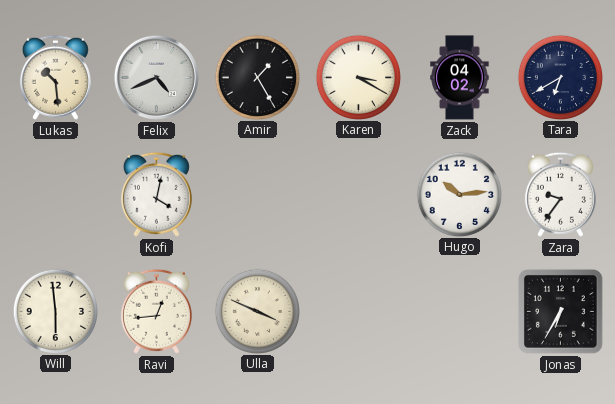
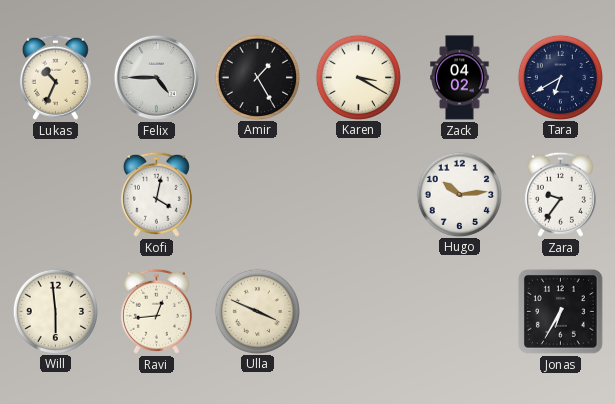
Lukas: 10:29 -> 10:34 (55, 77)
Felix: 4:41 -> 4:45 (156, 77)
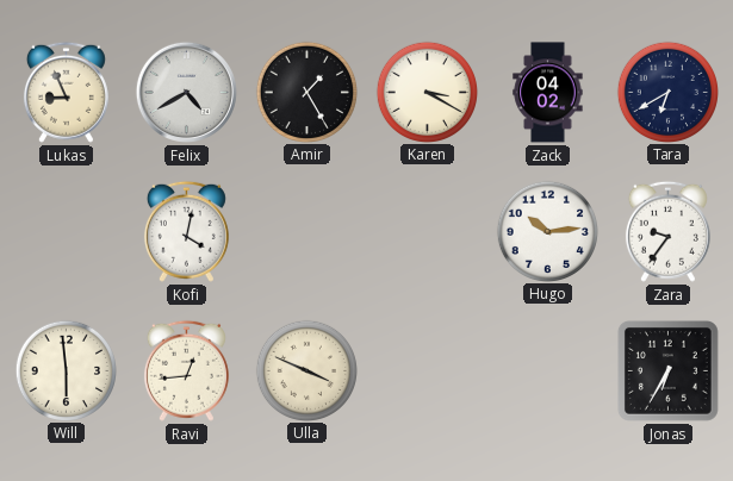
Lukas: 10:34 -> 8:56 (66, 92)
Felix: 4:45 -> 4:40 (186, 92)
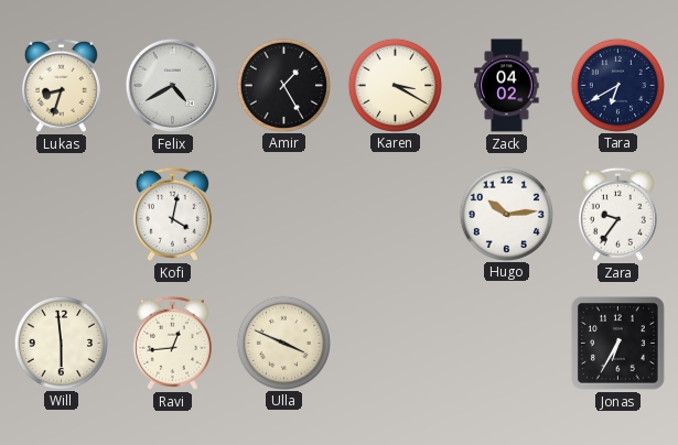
Lukas: 8:56 -> 8:33 (61, 85)
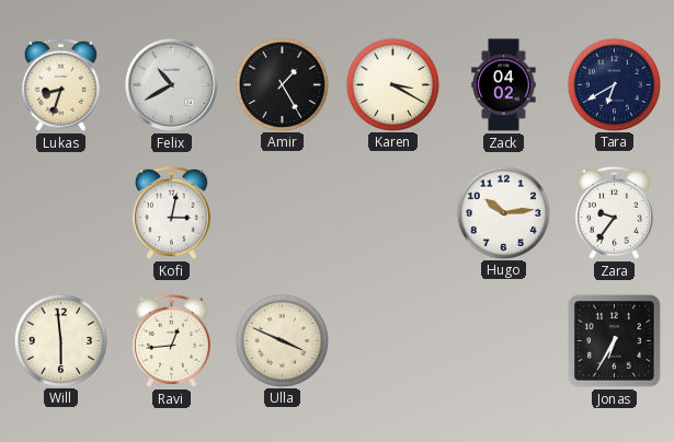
Felix: 4:40 -> 10:40 (171, 84)
Kofi: 4:02 -> 3:02 (171, 212)
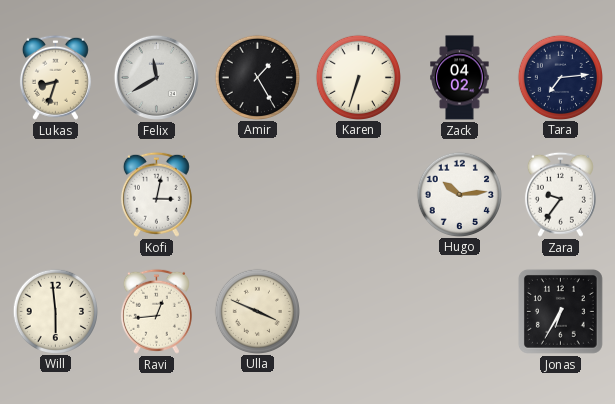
Felix: 10:40 -> 11:40 (156, 77)
Karen: 3:20 -> 6:33 (358, 77)
Tara: 6:40 -> 7:14 (560, 77)
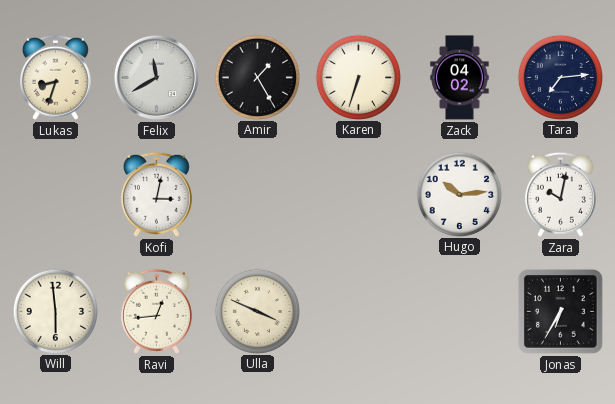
Zara: 9:36 -> 10:02 (560, 194)
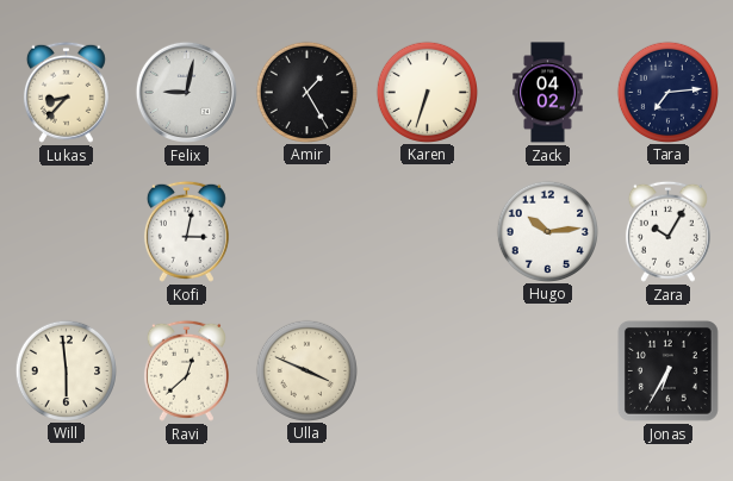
Lukas: 8:33 -> 8:37 (66, 92)
Felix: 11:40 -> 9:02 (186, 92)
Zara: 10:02 -> 10:05 (667, 231)
Ravi: 12:44 -> 12:38 (186, 370)
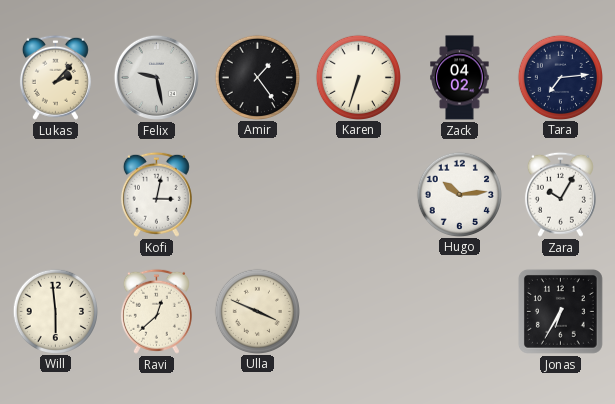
Lukas: 8:37 -> 2:07 (55, 77)
Felix: 9:02 -> 9:28 (156, 77)
Amir: 1:25 -> 1:24 (257, 77)
